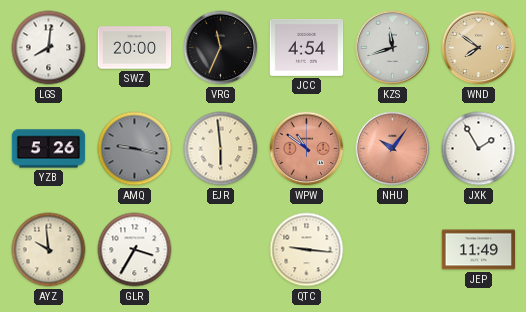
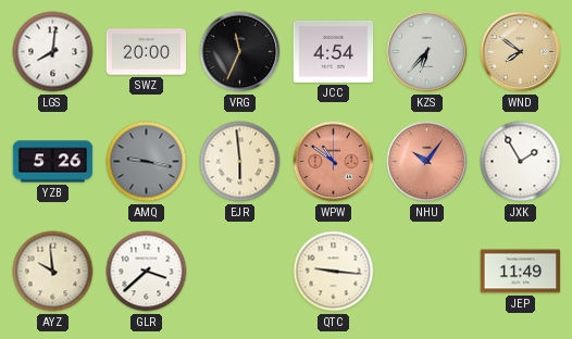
KZS: 11:42 -> 6:37 (427, 52)
GLR: 3:35 -> 3:38 (147, 272)
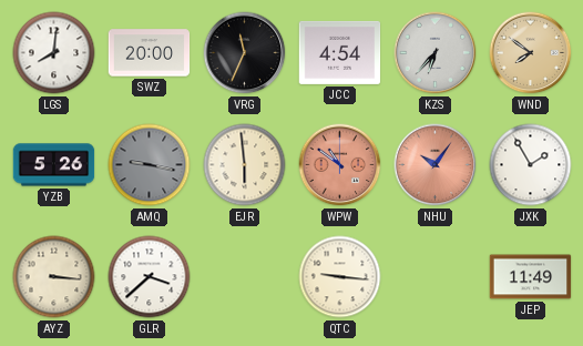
AYZ: 9:59 -> 3:16 (54, 277)
